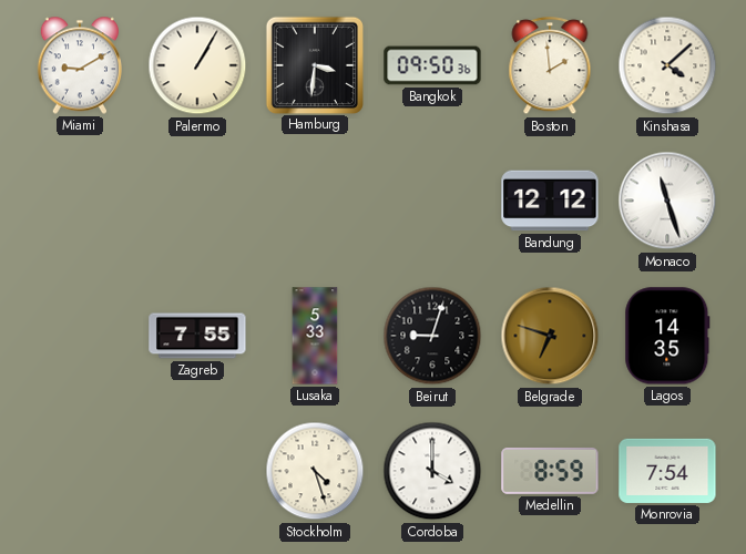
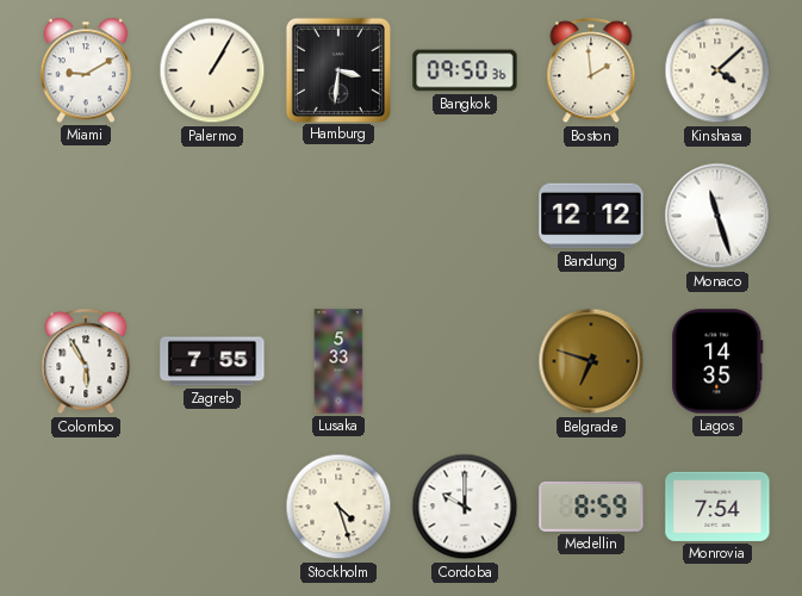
Colombo: none -> 5:55 (86, 362)
Beirut: 9:03 -> none (432, 336)
Cordoba: 4:00 -> 10:00 (465, 507)
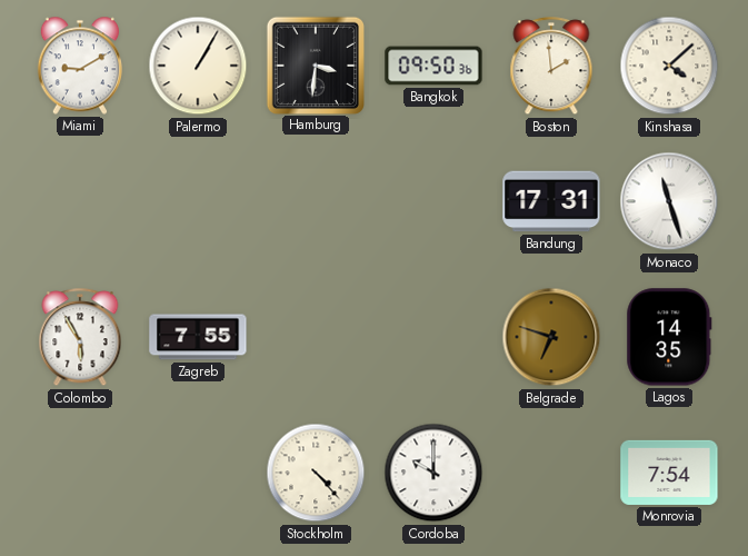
Bandung: 12:12 -> 17:31 (551, 201)
Lusaka: 5:33 -> none (338, 361)
Stockholm: 4:27 -> 4:23 (316, 473)
Medellin: 8:59 -> none (591, 507)
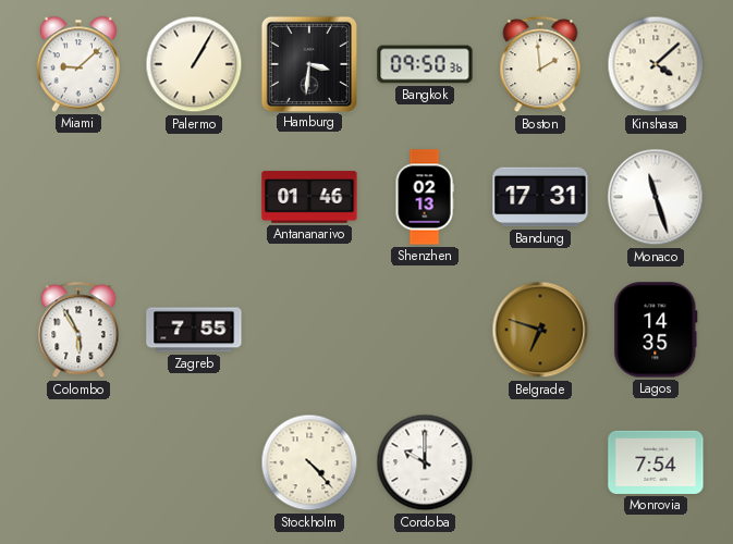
Miami: 9:10 -> 9:08 (77, 64)
Antananarivo: none -> 01:46 (309, 197)
Shenzhen: none -> 02:13 (425, 197)
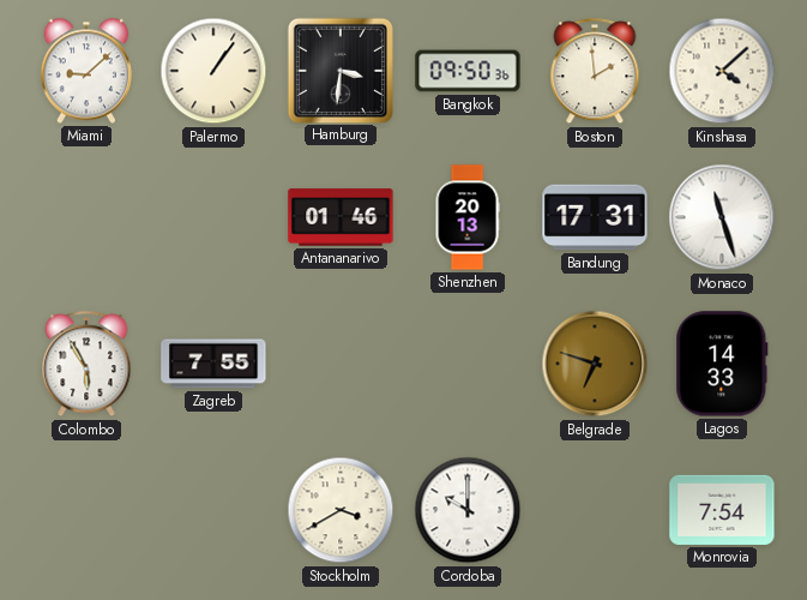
Palermo: 1:05 -> 1:06 (213, 71)
Shenzhen: 02:13 -> 20:13 (468, 217)
Lagos: 14:35 -> 14:33 (722, 364)
Stockholm: 4:23 -> 3:40 (341, 510)
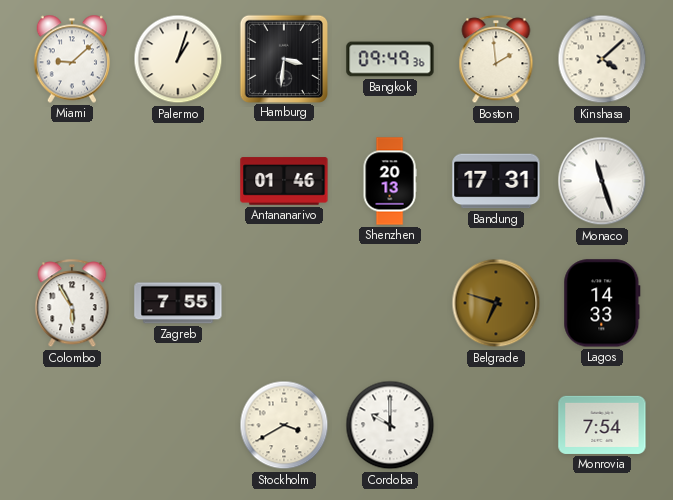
Palermo: 1:06 -> 1:03 (178, 59)
Bangkok: 09:50 -> 09:49 (390, 59)
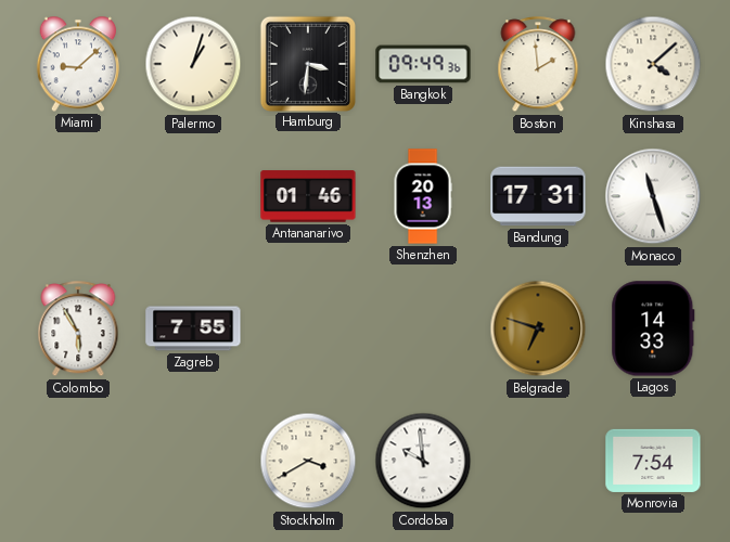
Cordoba: 10:00 -> 9:59 (423, 461)
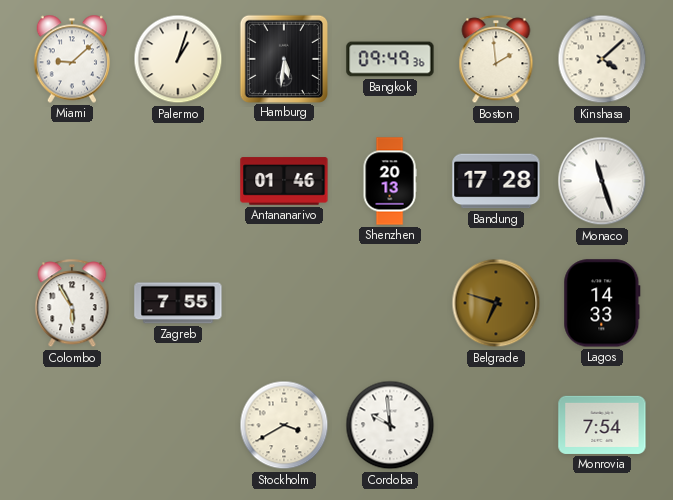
Hamburg: 3:31 -> 5:31 (283, 58)
Bandung: 17:31 -> 17:28 (496, 181)
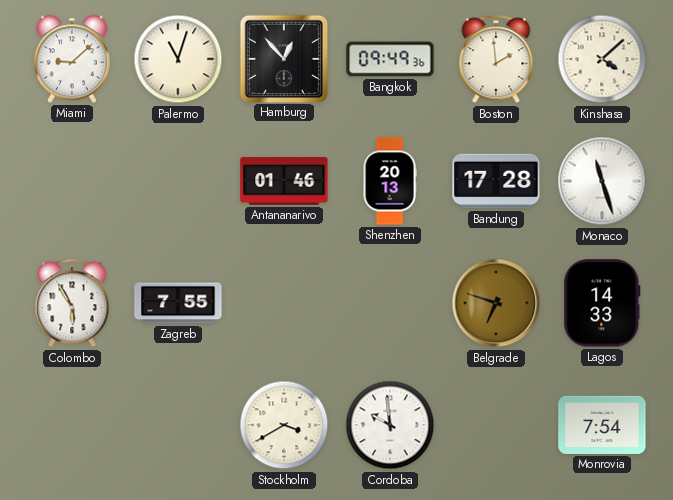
Palermo: 1:03 -> 11:03 (178, 59)
Hamburg: 5:31 -> 12:53 (283, 58)
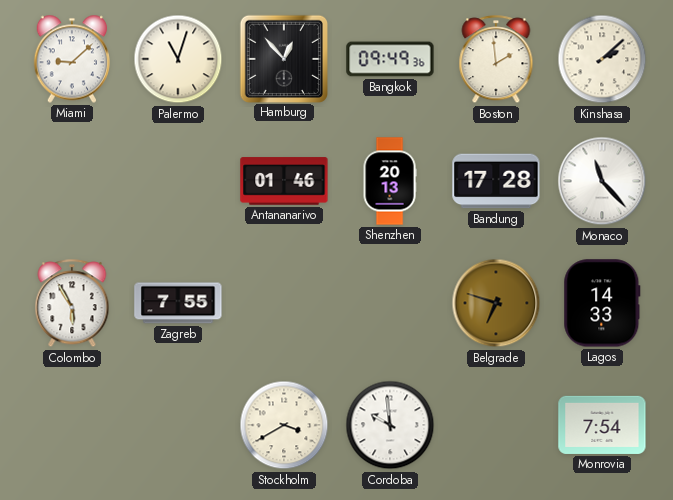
Kinshasa: 4:08 -> 2:08 (602, 59)
Monaco: 11:27 -> 11:23 (602, 181)
